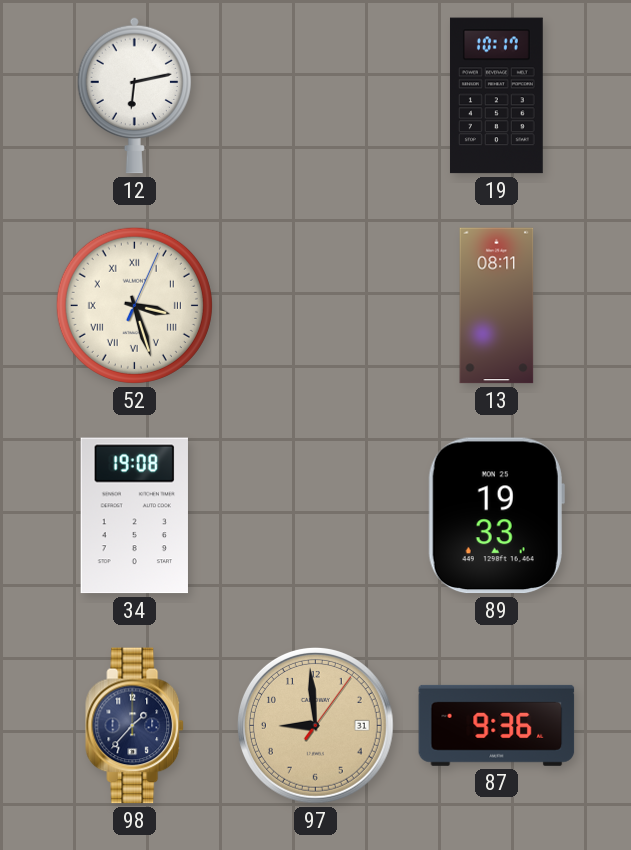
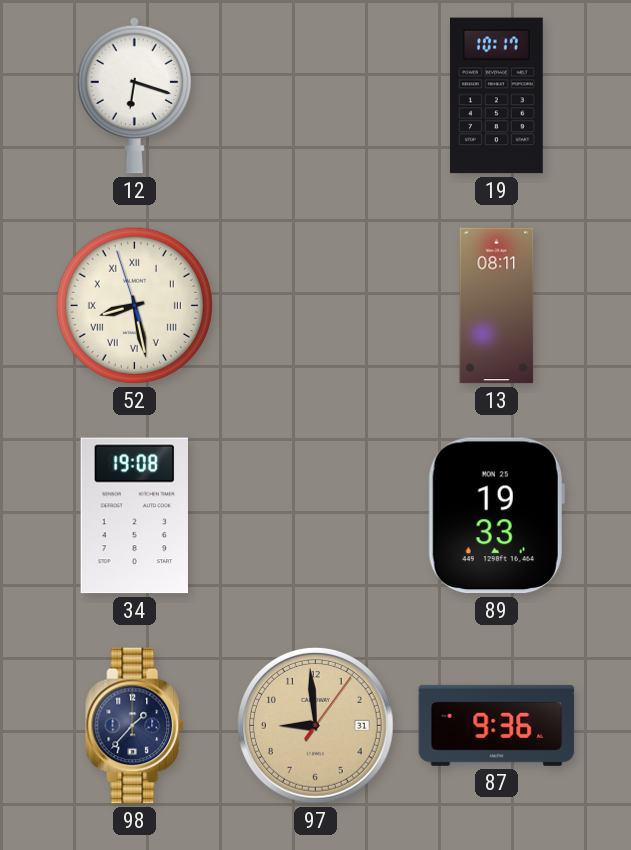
12: 6:13 -> 6:18 (134, 95)
52: 3:27 -> 8:27 (134, 305)
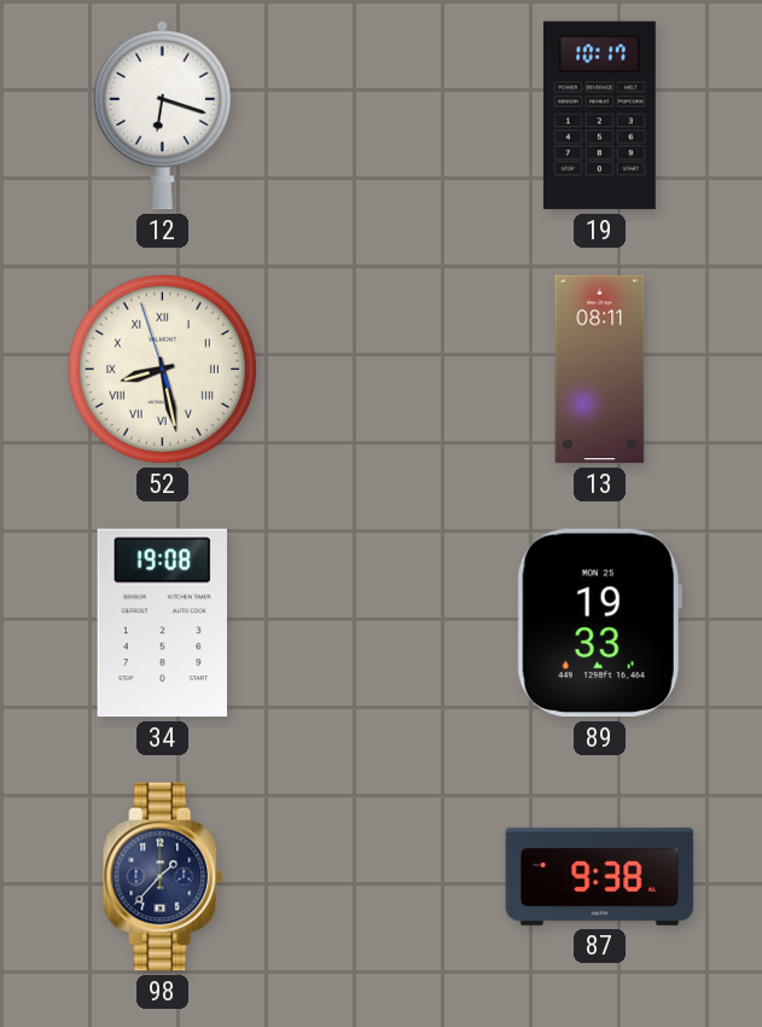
97: 8:59 -> none (315, 725)
87: 9:36 -> 9:38 (600, 876)
